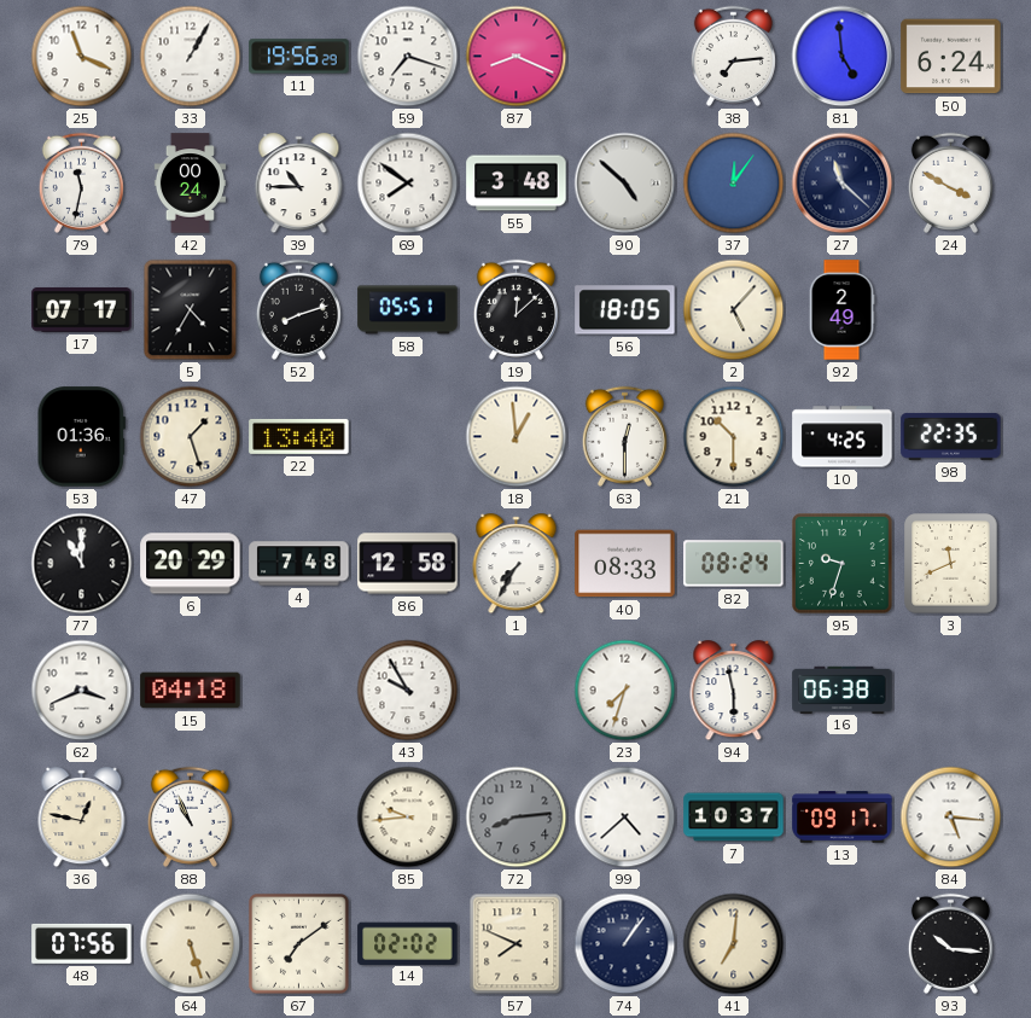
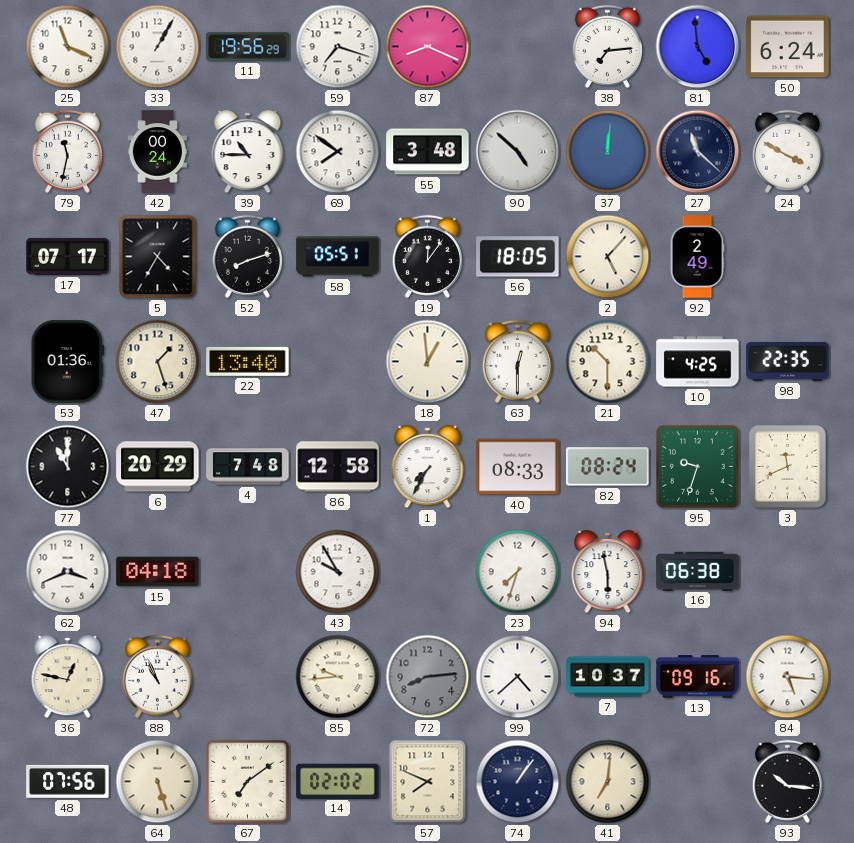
37: 12:06 -> 12:01 (608, 152)
19: 12:08 -> 12:06 (427, 256)
13: 09:17 -> 09:16 (698, 677)
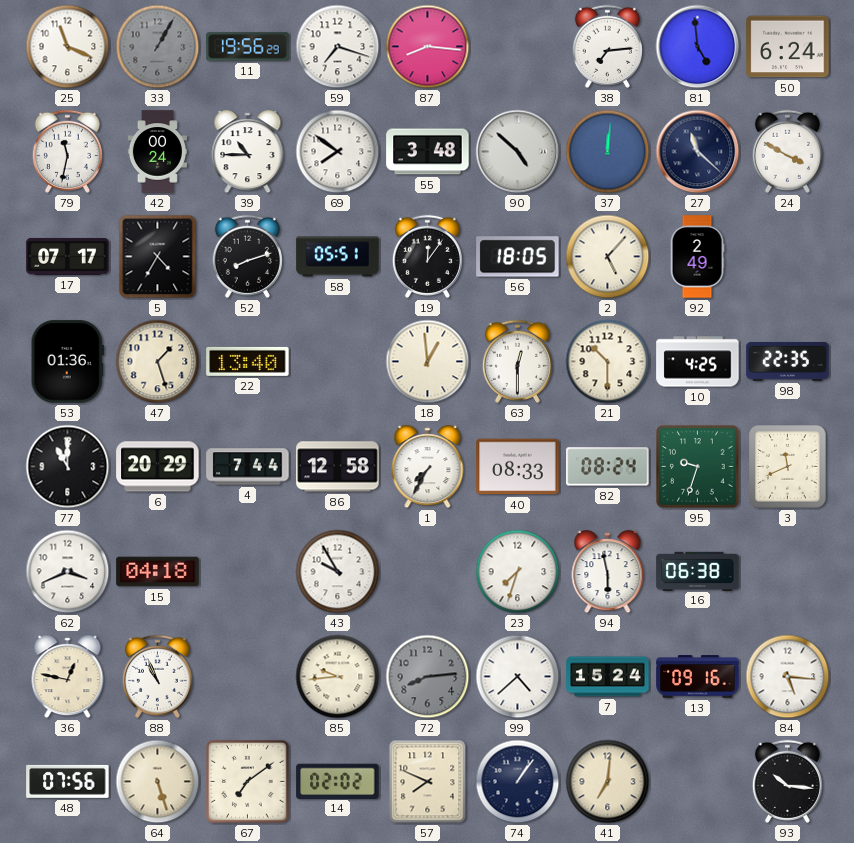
33 dial: white -> grey (158, 47)
87: 8:19 -> 8:16 (428, 47)
4: 7:48 -> 7:44 (248, 467)
7: 10:37 -> 15:24 (608, 677)
